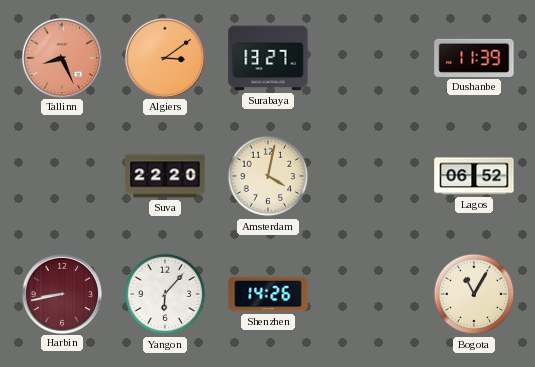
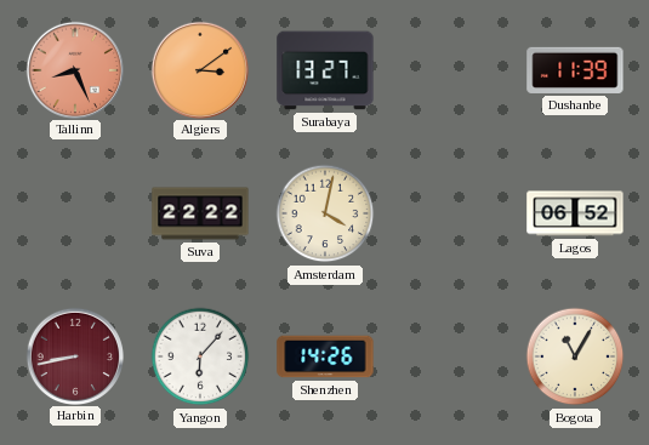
Suva: 22:20 -> 22:22 (200, 213)
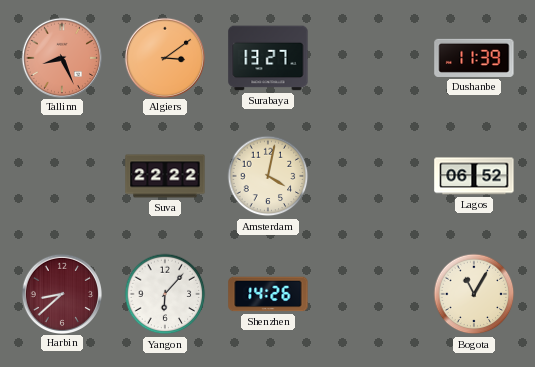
Harbin: 8:43 -> 8:38 (61, 293)
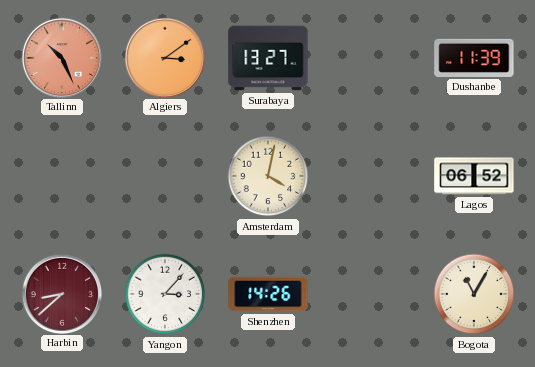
Tallinn: 8:26 -> 10:26 (61, 57)
Suva: 22:22 -> none (165, 176)
Yangon: 6:07 -> 3:07 (165, 294)
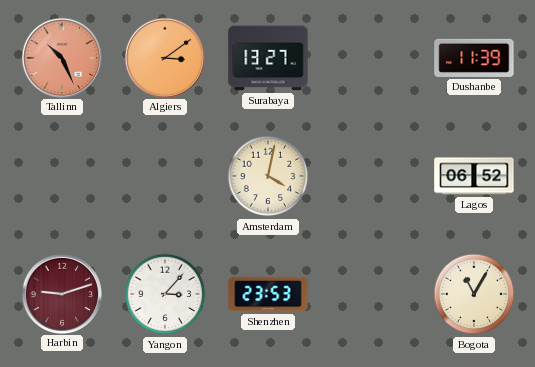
Harbin: 8:38 -> 9:12 (61, 293)
Shenzhen: 14:26 -> 23:53 (268, 294)
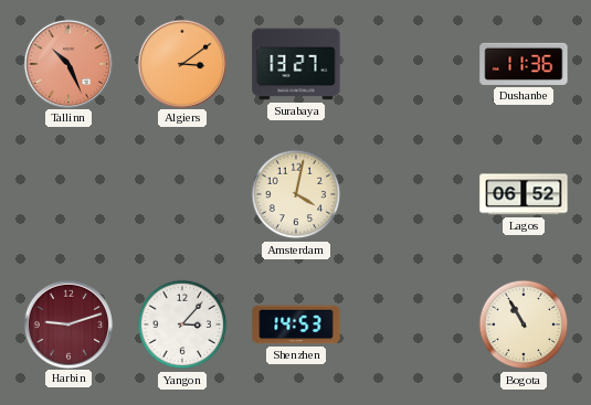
Dushanbe: 11:39 -> 11:36 (524, 64)
Shenzhen: 23:53 -> 14:53 (296, 324)
Bogota: 11:05 -> 10:55 (524, 324)
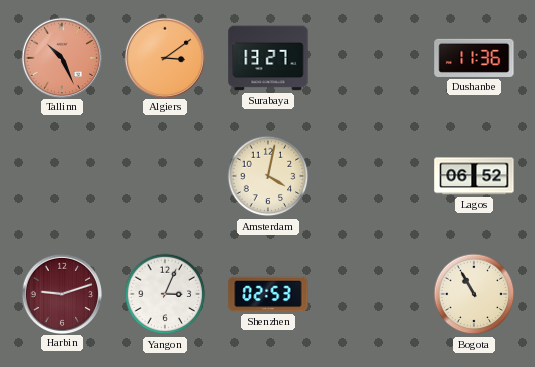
Yangon: 3:07 -> 3:04 (165, 294)
Shenzhen: 14:53 -> 02:53 (268, 294)
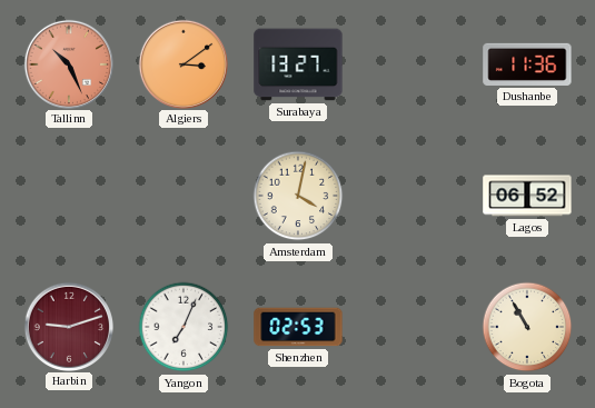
Yangon: 3:04 -> 7:04 (184, 327)
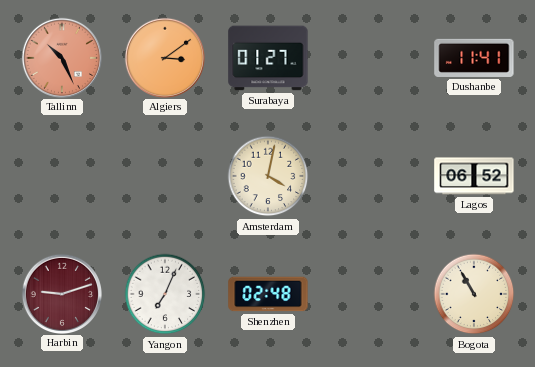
Surabaya: 13:27 -> 01:27 (268, 58)
Dushanbe: 11:36 -> 11:41 (474, 58)
Shenzhen: 02:53 -> 02:48 (268, 294)
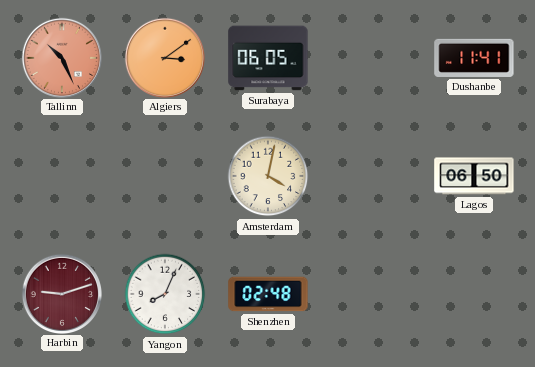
Surabaya: 01:27 -> 06:05 (268, 58)
Lagos: 06:52 -> 06:50 (474, 176)
Yangon: 7:04 -> 8:04 (165, 294)
Bogota: 10:55 -> none (474, 294)
